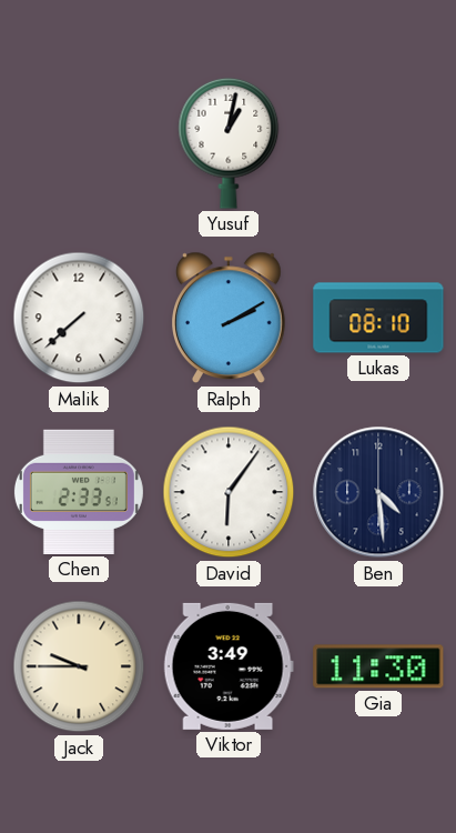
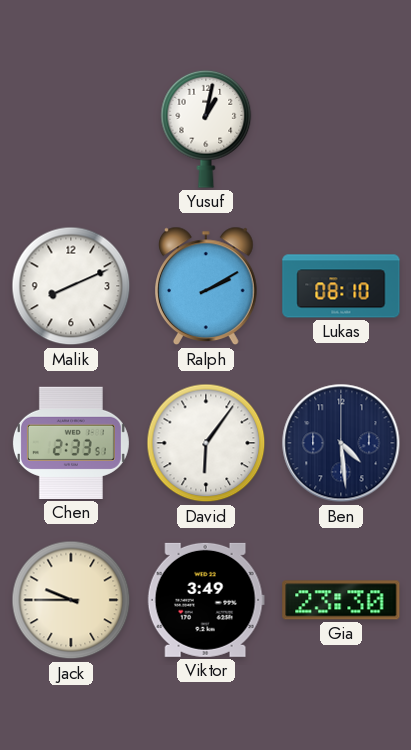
Malik: 7:38 -> 8:11 (71, 286)
Gia: 11:30 -> 23:30 (341, 600)
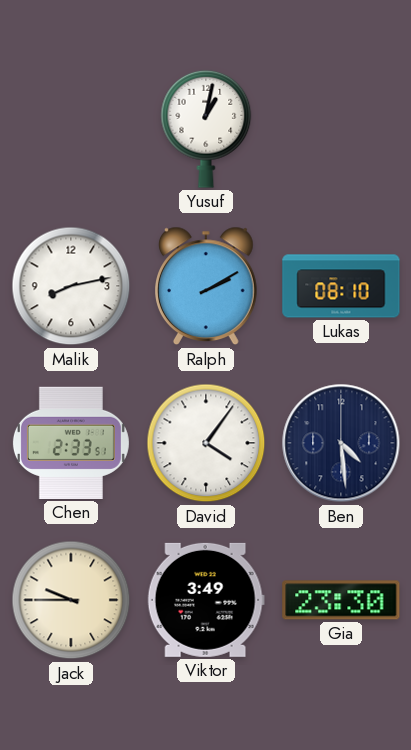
Malik: 8:11 -> 8:13 (71, 286)
David: 6:06 -> 4:06 (206, 443)
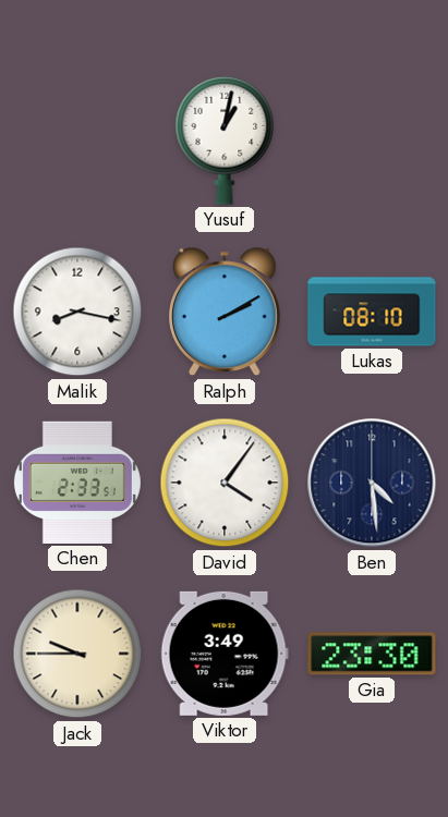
Malik: 8:13 -> 8:17 (77, 312)
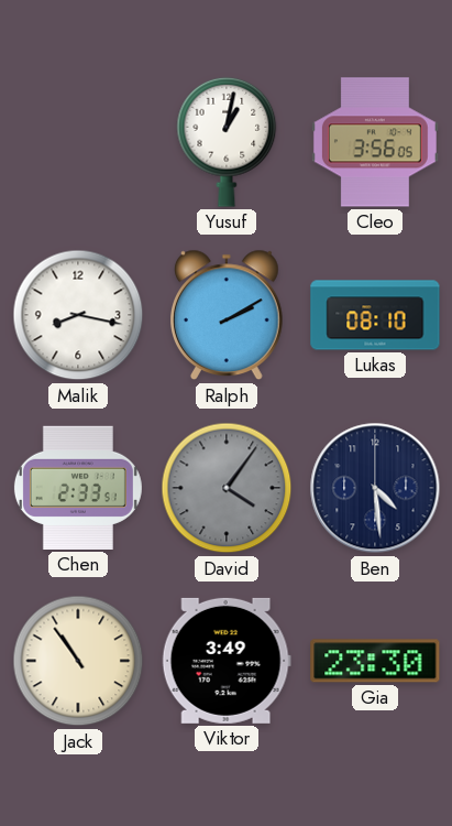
Cleo: none -> 3:56 (375, 142)
David dial: white -> grey (227, 488)
Jack: 9:45 -> 10:54 (78, 661)
